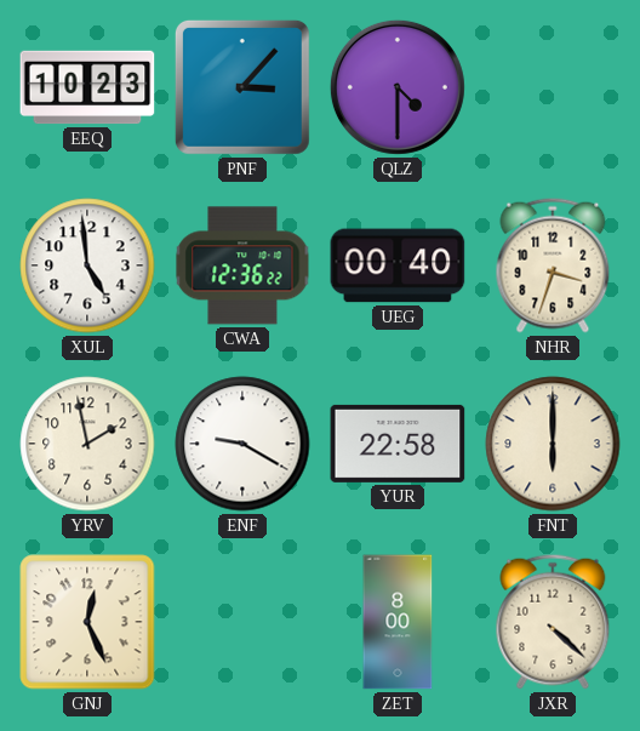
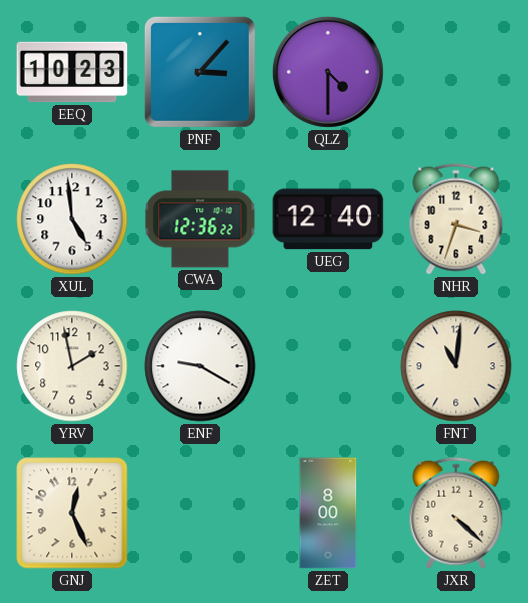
UEG: 00:40 -> 12:40 (328, 219)
YUR: 22:58 -> none (398, 444)
FNT: 6:00 -> 11:01 (456, 366)
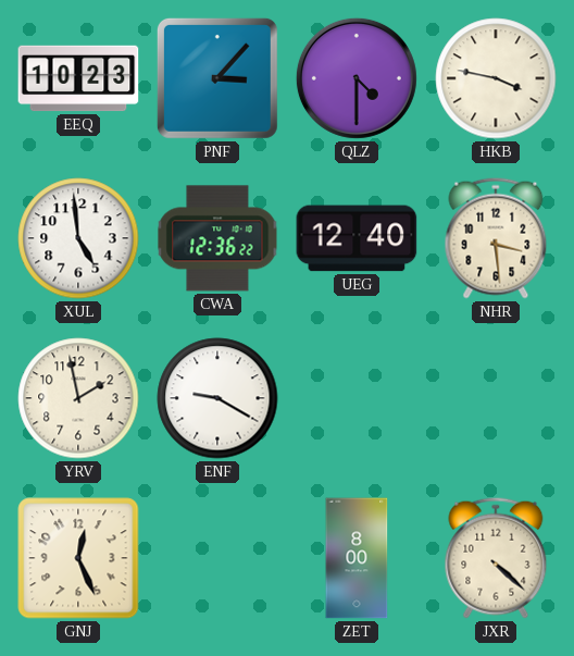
HKB: none -> 3:47 (496, 78)
NHR: 3:33 -> 3:29 (496, 238)
FNT: 11:01 -> none (456, 366)
